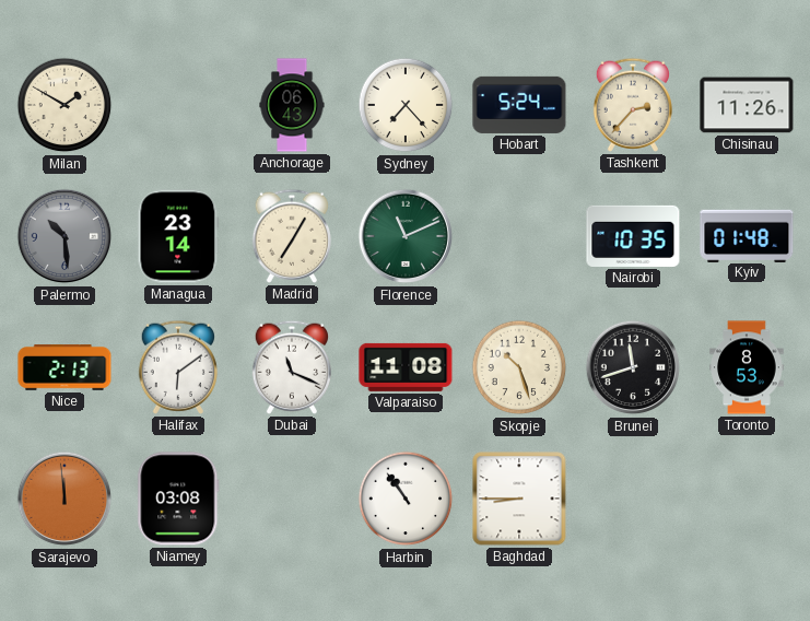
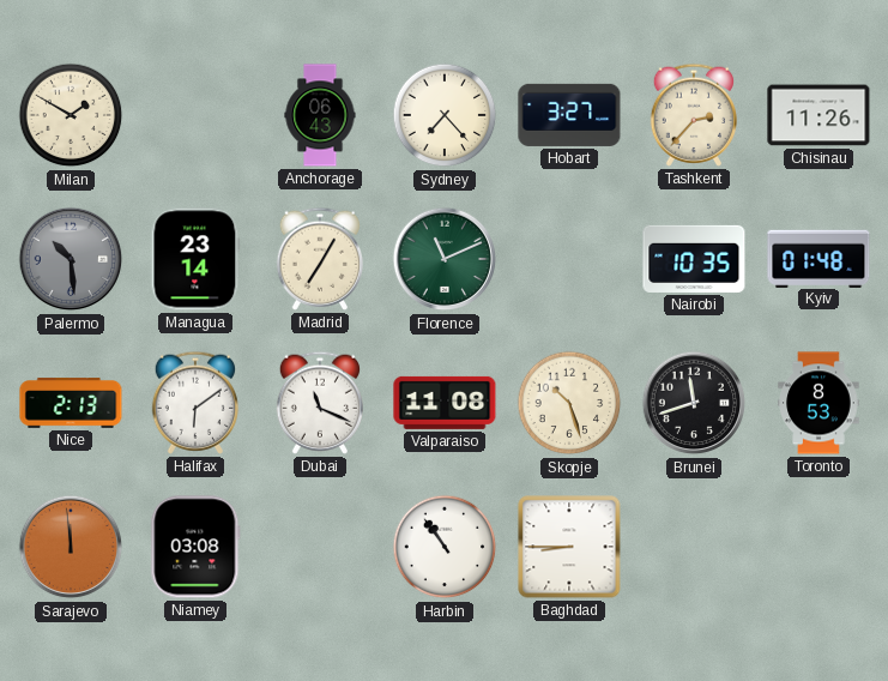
Hobart: 5:24 -> 3:27 (569, 115)
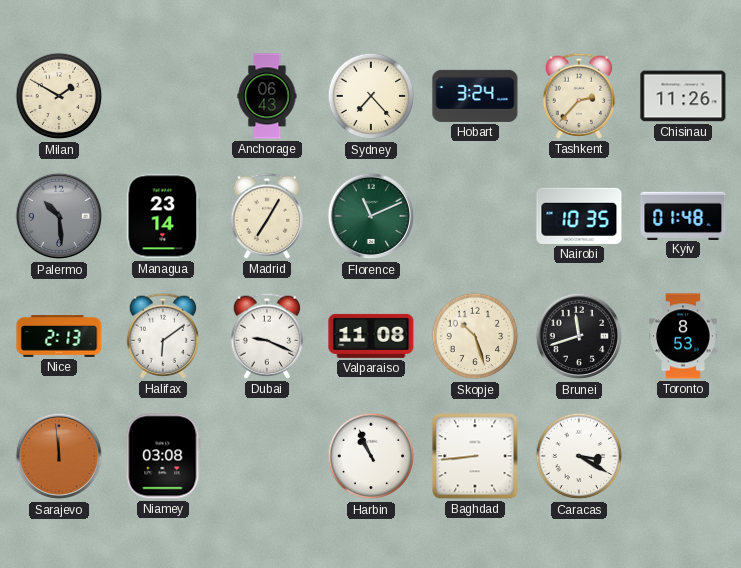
Hobart: 3:27 -> 3:24 (475, 96)
Dubai: 11:19 -> 9:19 (266, 336)
Harbin: 10:54 -> 10:56 (371, 456)
Baghdad: 8:45 -> 8:44 (475, 456)
Caracas: none -> 3:20 (579, 456)
